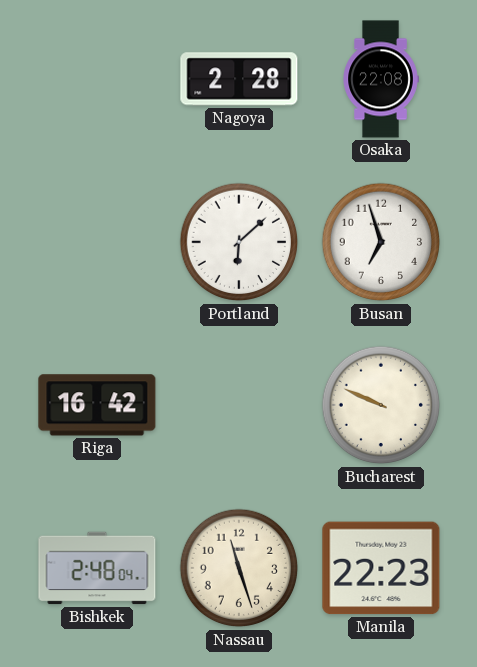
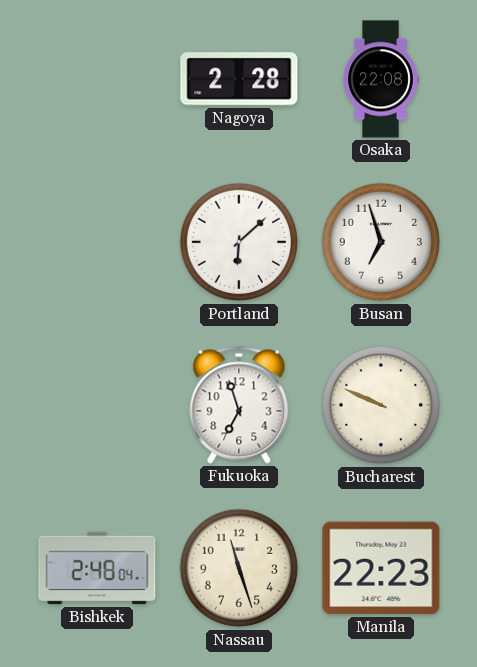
Riga: 16:42 -> none (97, 405)
Fukuoka: none -> 6:57 (239, 405)
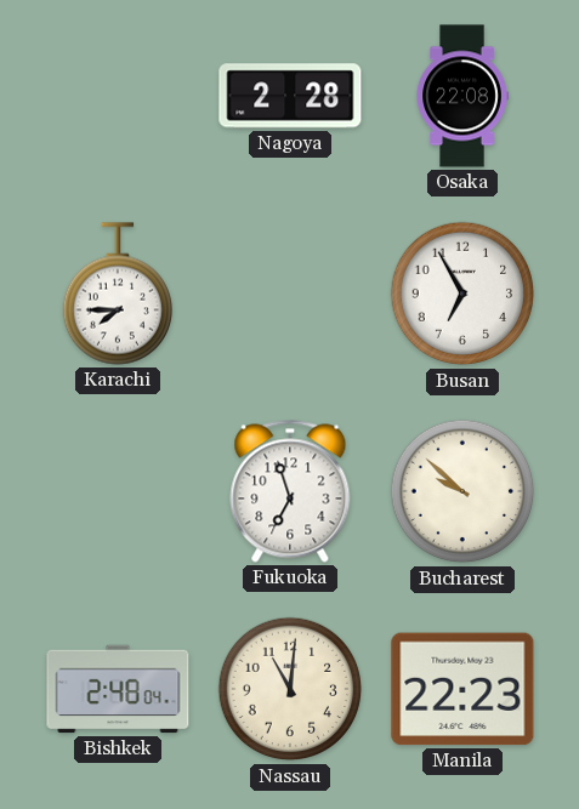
Karachi: none -> 7:45 (117, 294)
Portland: 6:08 -> none (239, 242)
Busan: 6:57 -> 6:55 (462, 294)
Bucharest: 9:49 -> 9:52 (462, 491)
Nassau: 11:27 -> 11:01 (290, 689)
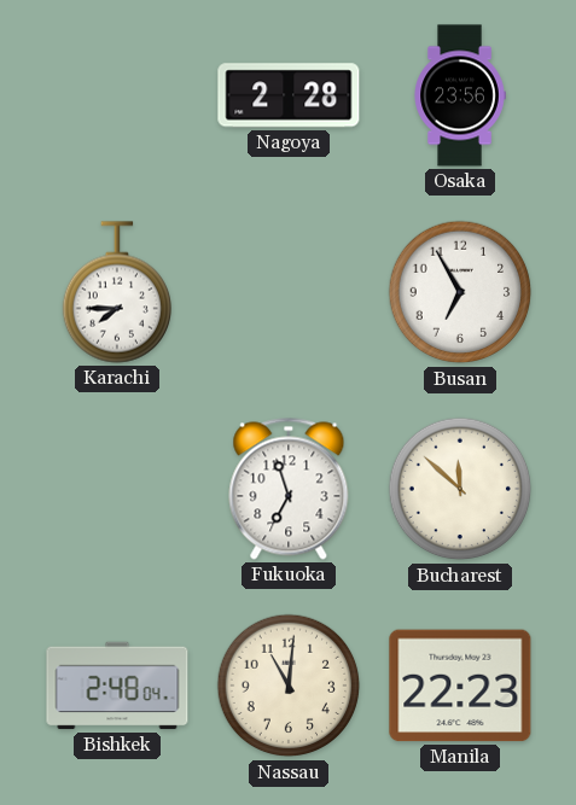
Osaka: 22:08 -> 23:56 (460, 95)
Bucharest: 9:52 -> 11:52 (460, 489)
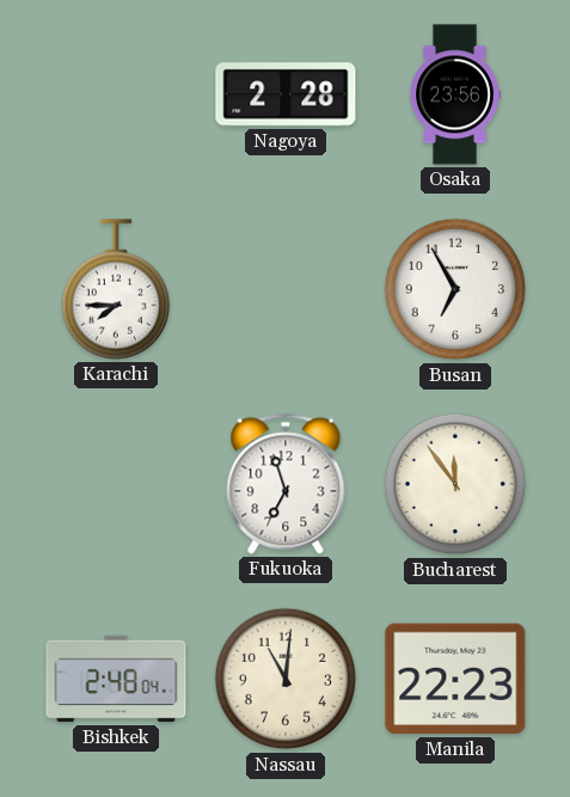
Bucharest: 11:52 -> 11:54 (455, 484)
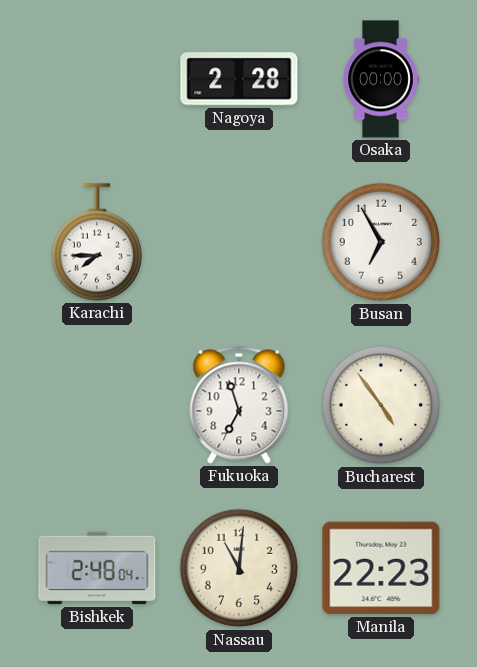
Osaka: 23:56 -> 00:00 (381, 79)
Bucharest: 11:54 -> 4:54 (381, 405)
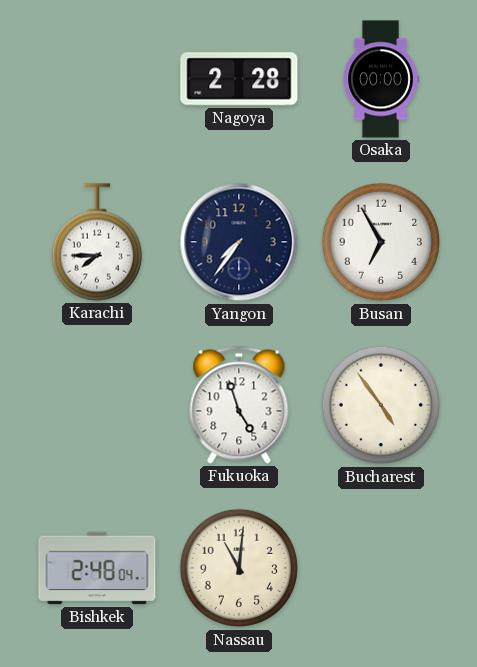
Yangon: none -> 7:36 (239, 242)
Fukuoka: 6:57 -> 4:57 (239, 405)
Manila: 22:23 -> none (381, 568)
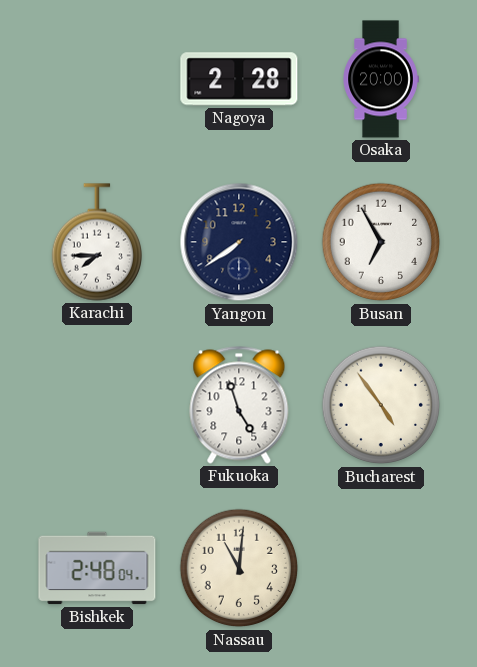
Osaka: 00:00 -> 20:00 (381, 79)
Yangon: 7:36 -> 7:39 (239, 242)
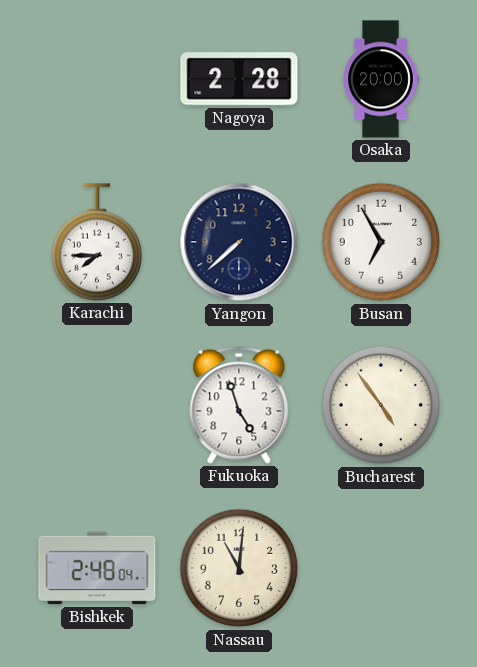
Yangon: 7:39 -> 7:38 (239, 242)
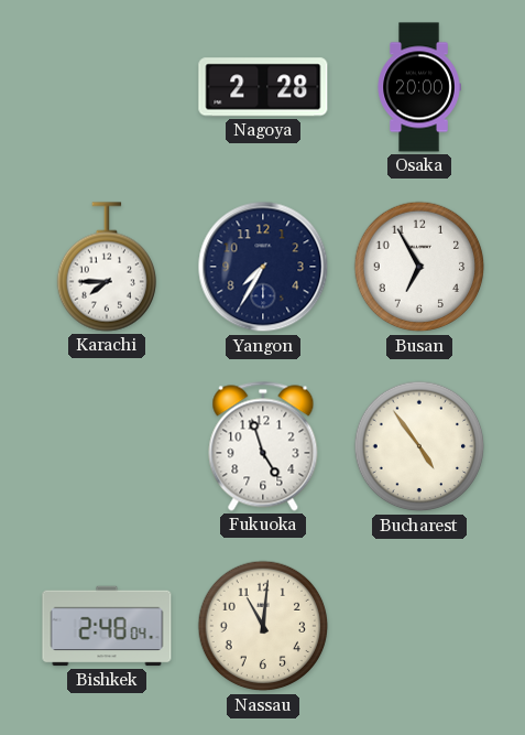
Yangon: 7:38 -> 7:35 (263, 267)
